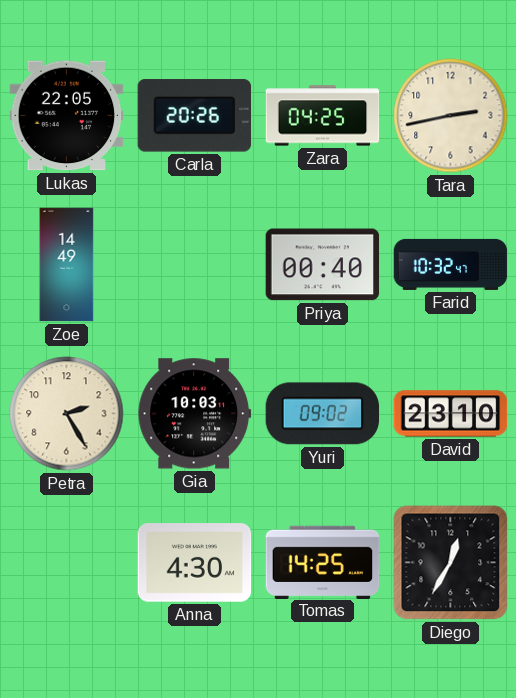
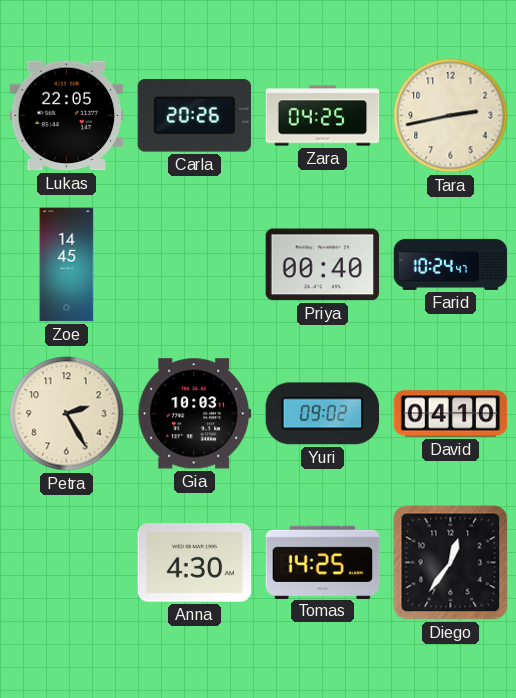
Zoe: 14:49 -> 14:45 (67, 265)
Farid: 10:32 -> 10:24 (451, 264)
David: 23:10 -> 04:10 (451, 414)
Diego: 12:35 -> 12:36 (451, 563)
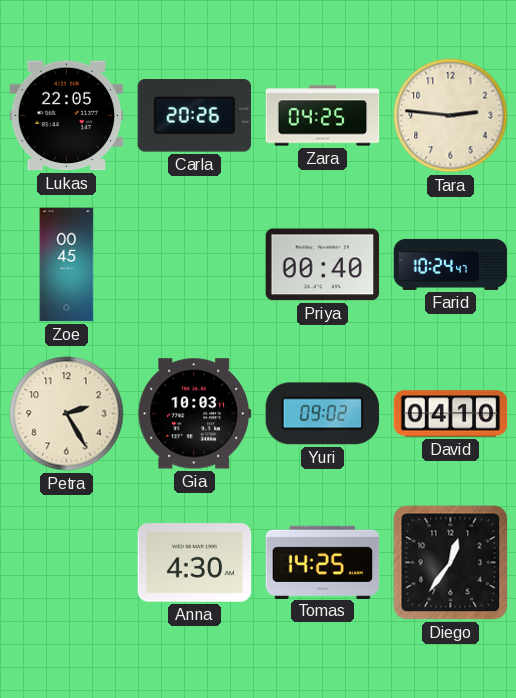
Tara: 2:43 -> 2:46 (451, 116)
Zoe: 14:45 -> 00:45 (67, 265)
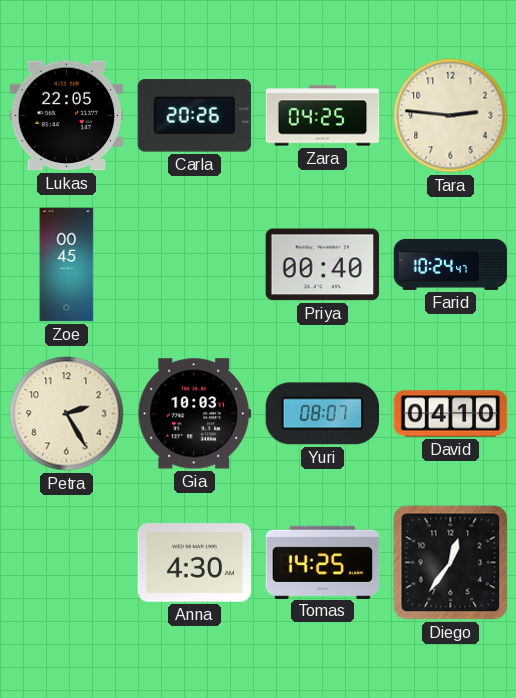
Yuri: 09:02 -> 08:07 (323, 414)
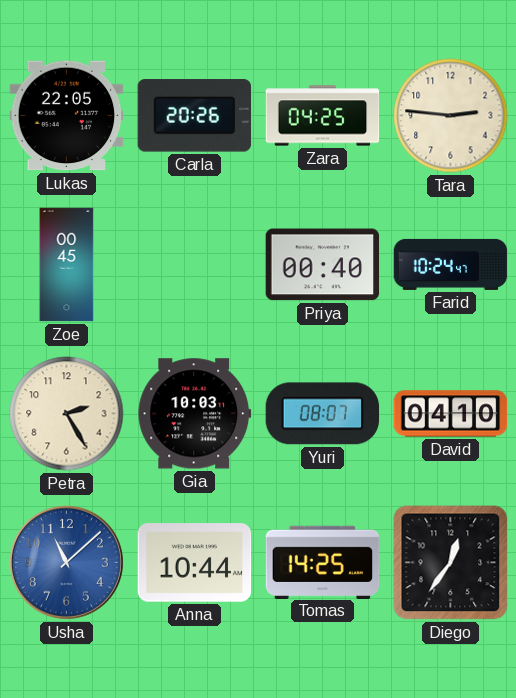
Usha: none -> 11:08 (66, 562)
Anna: 4:30 -> 10:44 (195, 563)
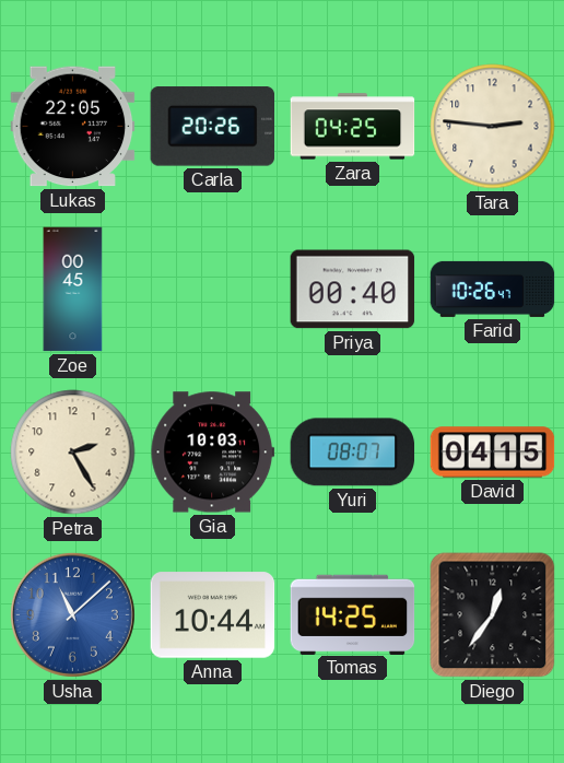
Farid: 10:24 -> 10:26 (493, 289)
David: 04:10 -> 04:15 (493, 453)
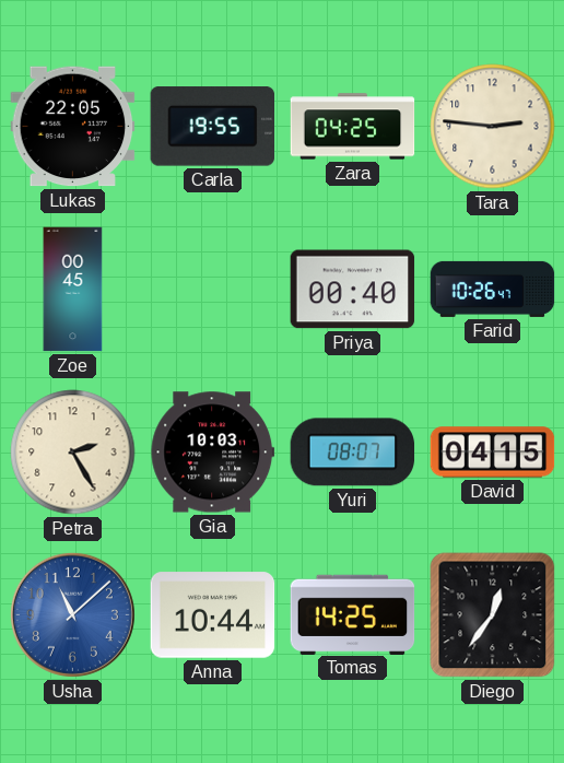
Carla: 20:26 -> 19:55 (212, 127)
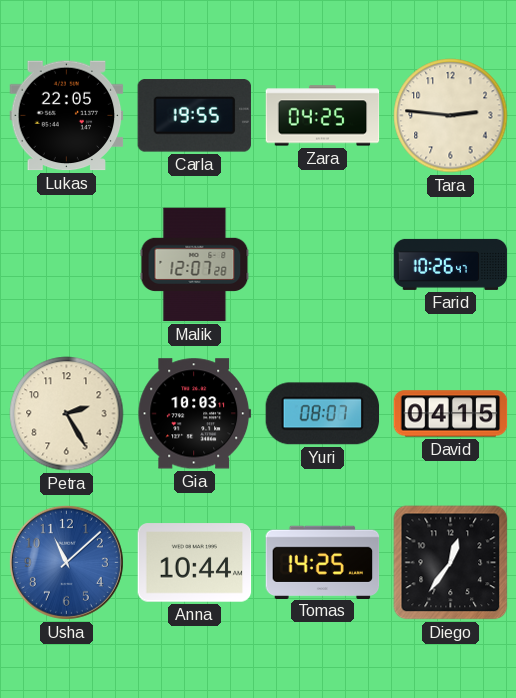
Zoe: 00:45 -> none (73, 290)
Malik: none -> 12:07 (195, 265)
Priya: 00:40 -> none (353, 290)
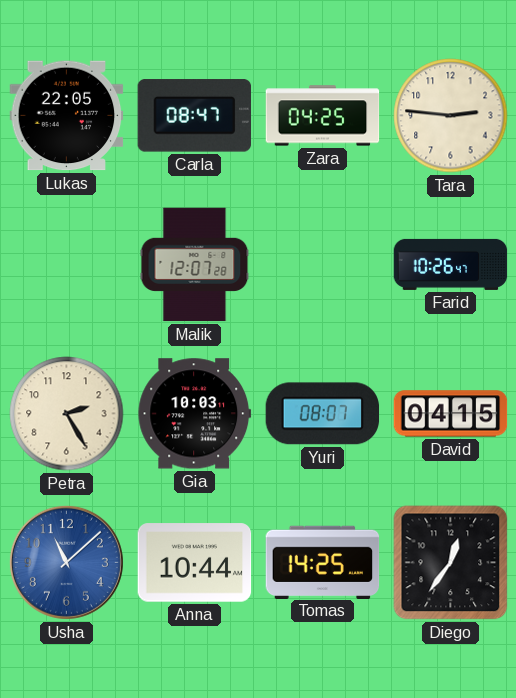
Carla: 19:55 -> 08:47 (194, 116)
